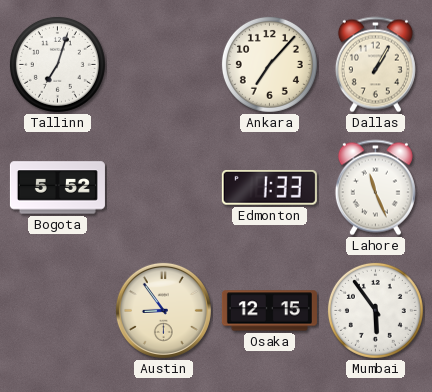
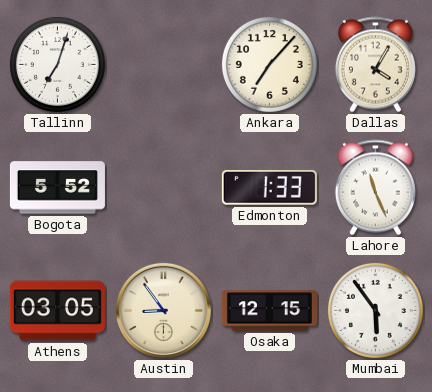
Dallas: 1:05 -> 4:05 (375, 65)
Athens: none -> 03:05 (57, 311)
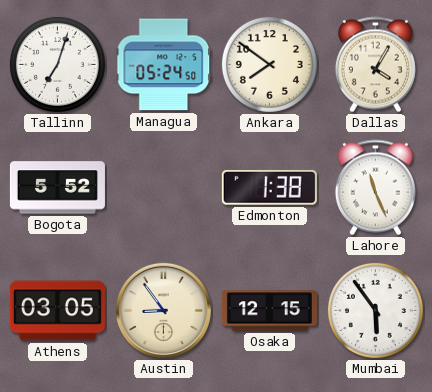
Managua: none -> 05:24 (164, 65)
Ankara: 7:07 -> 7:51 (269, 64)
Edmonton: 1:33 -> 1:38 (269, 187)
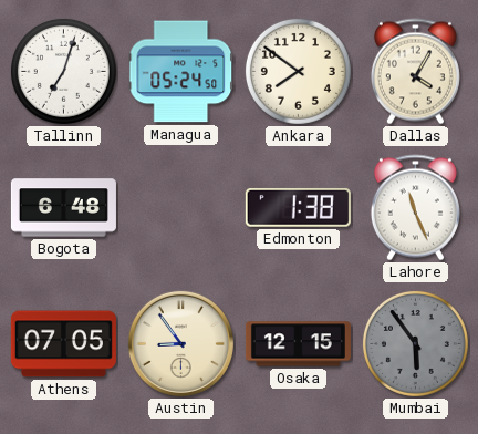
Bogota: 5:52 -> 6:48 (63, 208)
Athens: 03:05 -> 07:05 (63, 344)
Mumbai dial: white -> grey (415, 343)
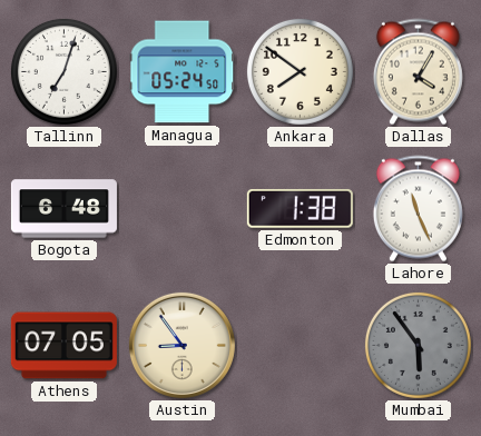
Osaka: 12:15 -> none (298, 344)
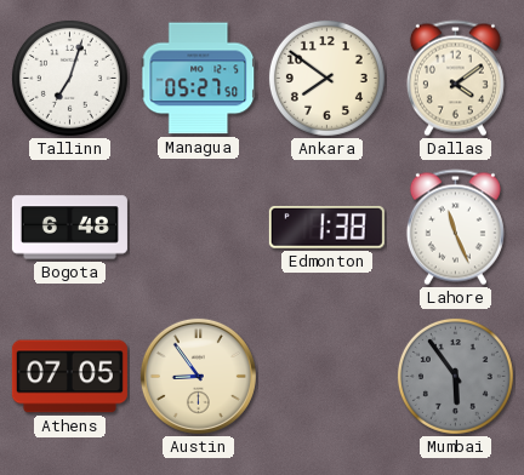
Managua: 05:24 -> 05:27 (199, 79)
Dallas: 4:05 -> 4:09 (455, 79)
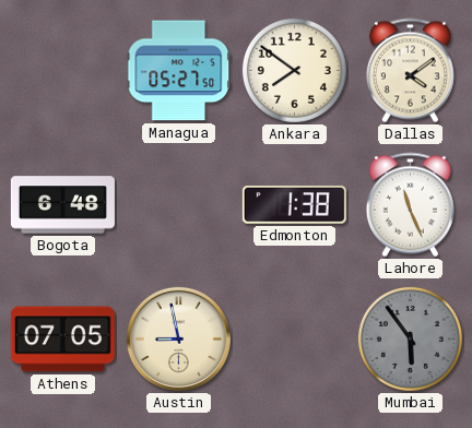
Tallinn: 7:03 -> none (69, 78)
Austin: 8:54 -> 8:58 (178, 338)
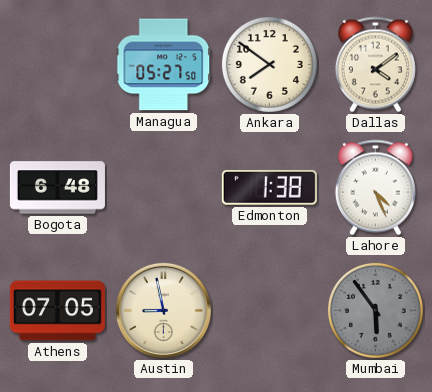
Lahore: 11:26 -> 4:26 (375, 188)
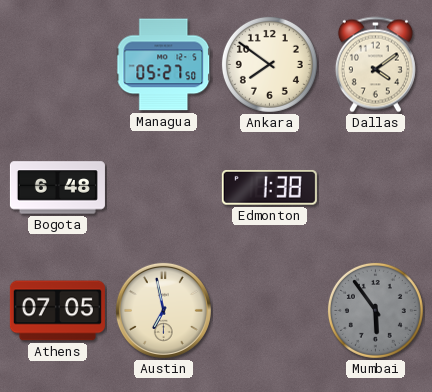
Lahore: 4:26 -> none (375, 188)
Austin: 8:58 -> 6:58 (163, 310)
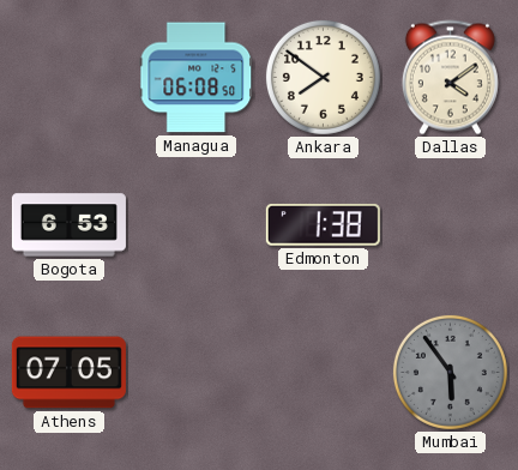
Managua: 05:27 -> 06:08 (197, 78)
Bogota: 6:48 -> 6:53 (68, 225)
Austin: 6:58 -> none (163, 310)
